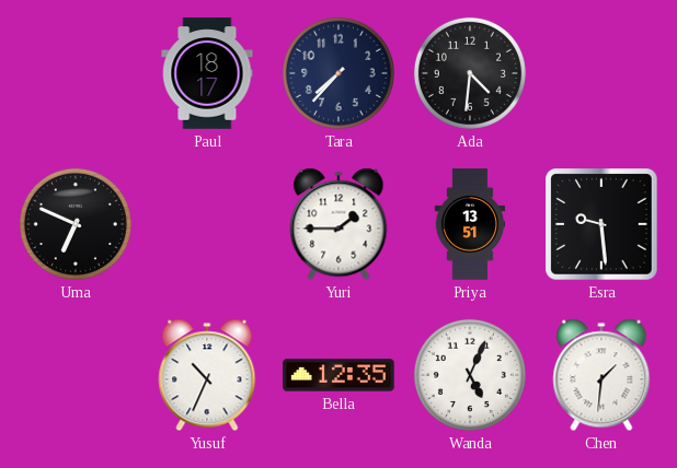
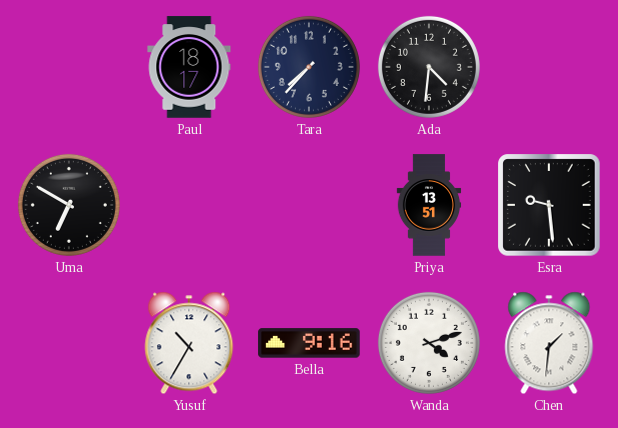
Uma: 6:49 -> 6:50 (69, 205)
Yuri: 1:45 -> none (338, 224)
Yusuf: 10:34 -> 10:35 (189, 343)
Bella: 12:35 -> 9:16 (309, 343)
Wanda: 5:04 -> 4:12 (429, 343)
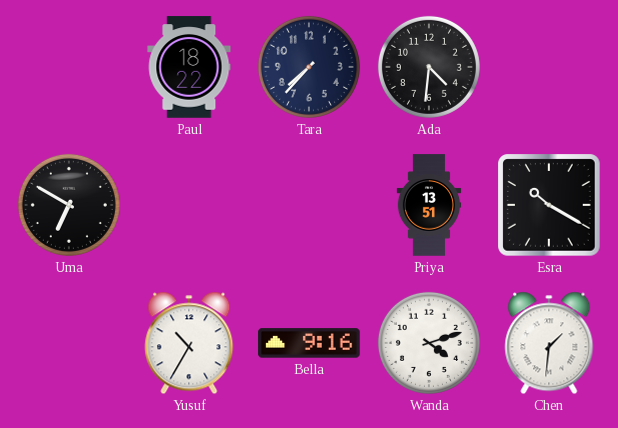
Paul: 18:17 -> 18:22 (189, 67)
Esra: 9:29 -> 10:20 (549, 205)
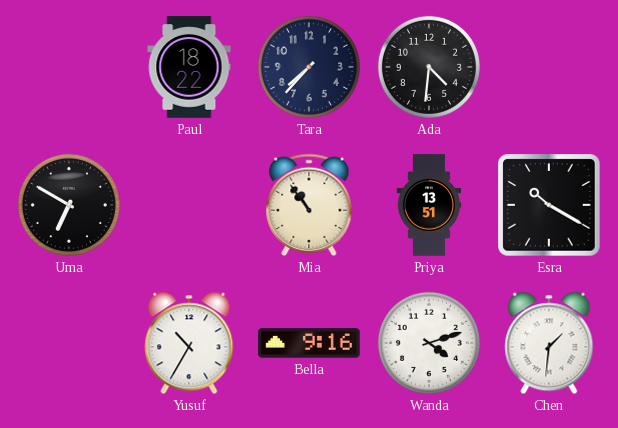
Mia: none -> 10:54 (309, 205)
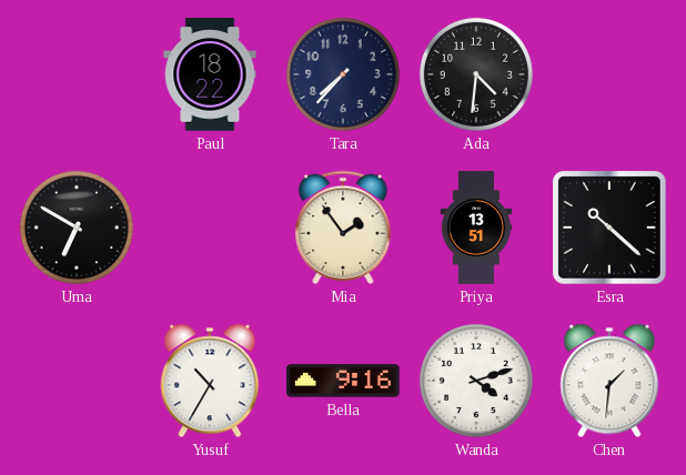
Mia: 10:54 -> 1:54 (343, 228)
Esra: 10:20 -> 10:22 (609, 228)
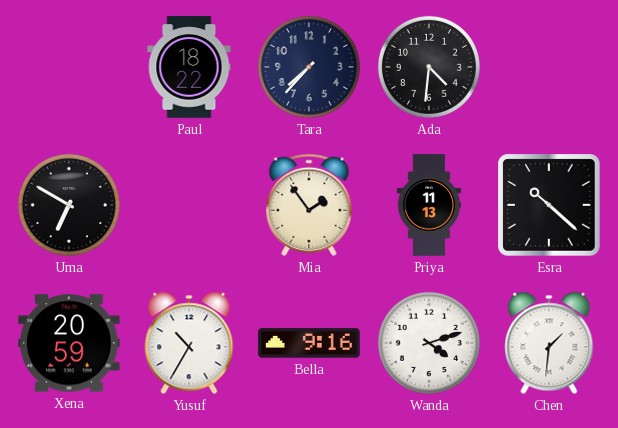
Priya: 13:51 -> 11:13 (429, 205)
Xena: none -> 20:59 (69, 343)
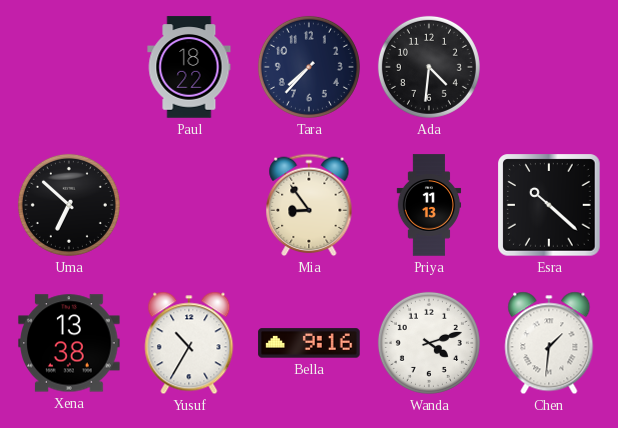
Uma: 6:50 -> 6:52 (69, 205)
Mia: 1:54 -> 8:54 (309, 205)
Xena: 20:59 -> 13:38 (69, 343)
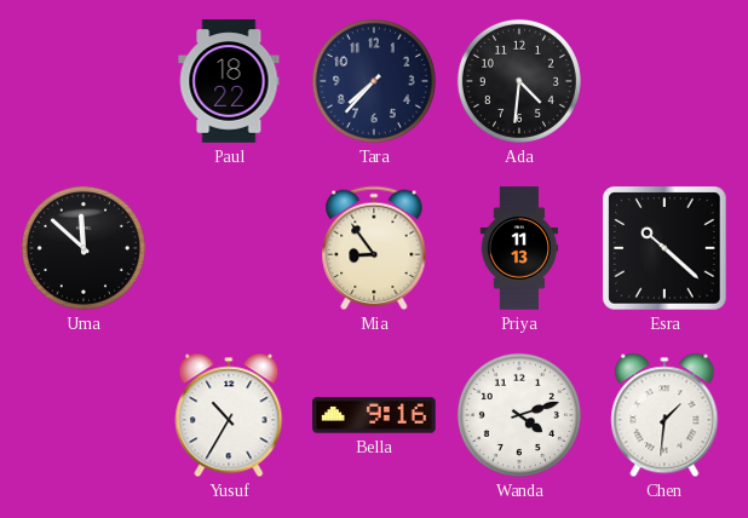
Uma: 6:52 -> 11:52 (84, 248)
Xena: 13:38 -> none (69, 343)
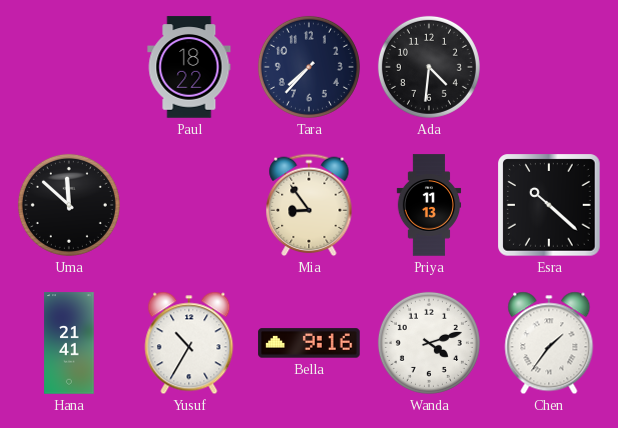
Hana: none -> 21:41 (69, 343)
Chen: 1:31 -> 1:36 (549, 343)
